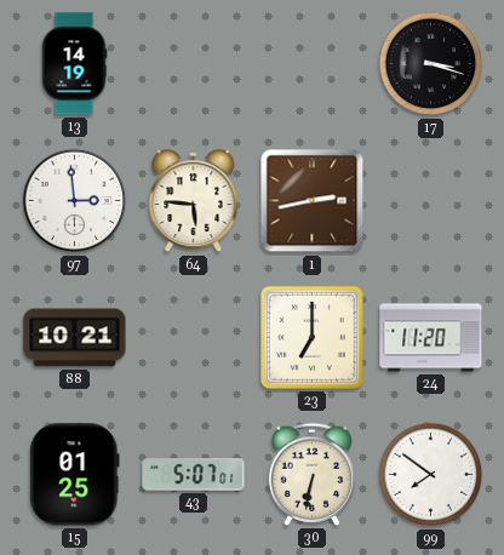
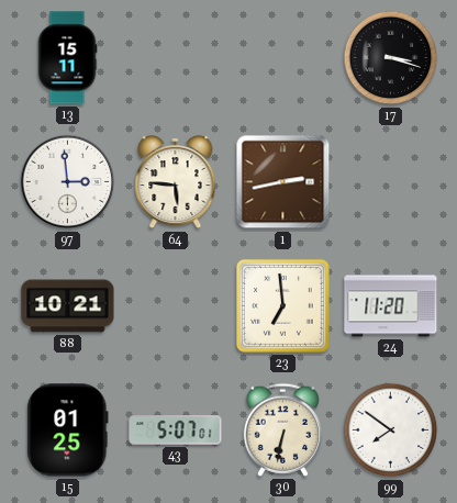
13: 14:19 -> 15:11 (67, 58)
23: 7:00 -> 6:59 (282, 305)
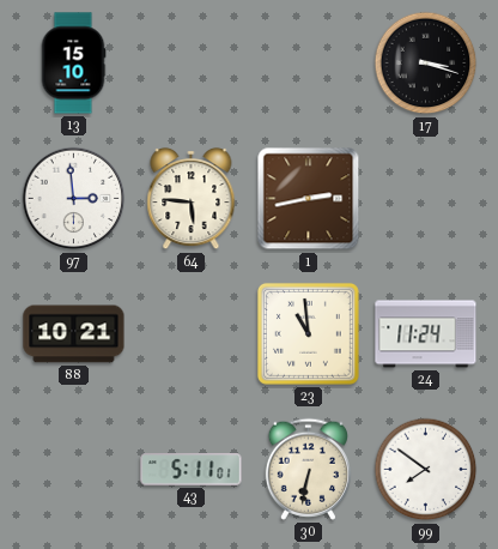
13: 15:11 -> 15:10 (73, 64)
23: 6:59 -> 10:59 (308, 333)
24: 11:20 -> 11:24 (426, 334)
15: 01:25 -> none (68, 431)
43: 5:07 -> 5:11 (192, 470)
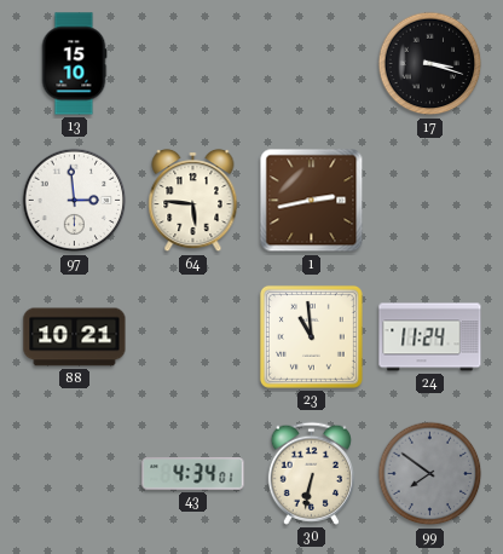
43: 5:11 -> 4:34 (193, 474)
99 dial: white -> grey (430, 474)
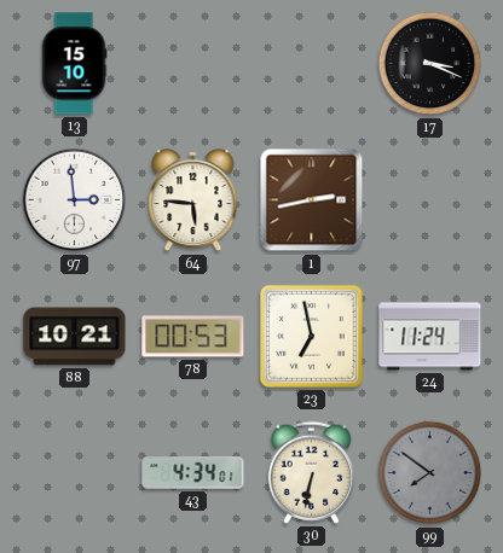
17: 3:18 -> 3:19 (430, 64)
78: none -> 00:53 (193, 337)
23: 10:59 -> 6:58 (311, 336)
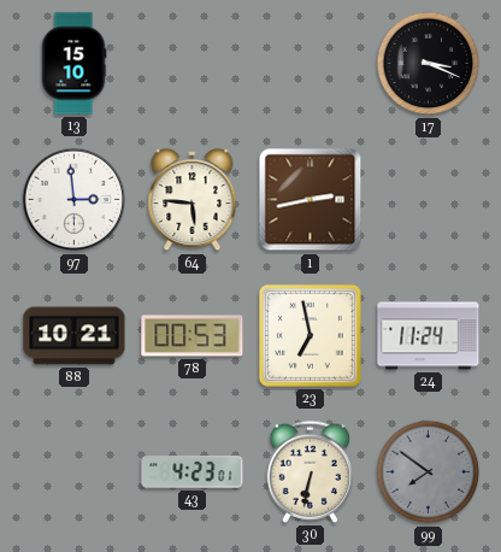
43: 4:34 -> 4:23 (193, 472)
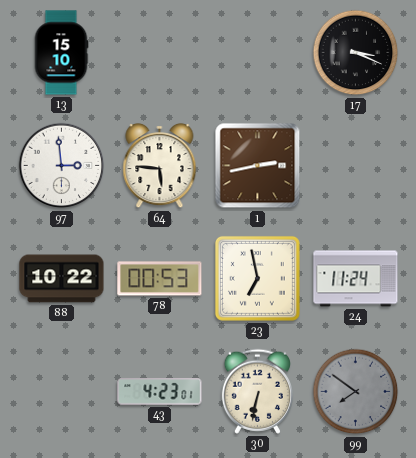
88: 10:21 -> 10:22 (62, 279)
